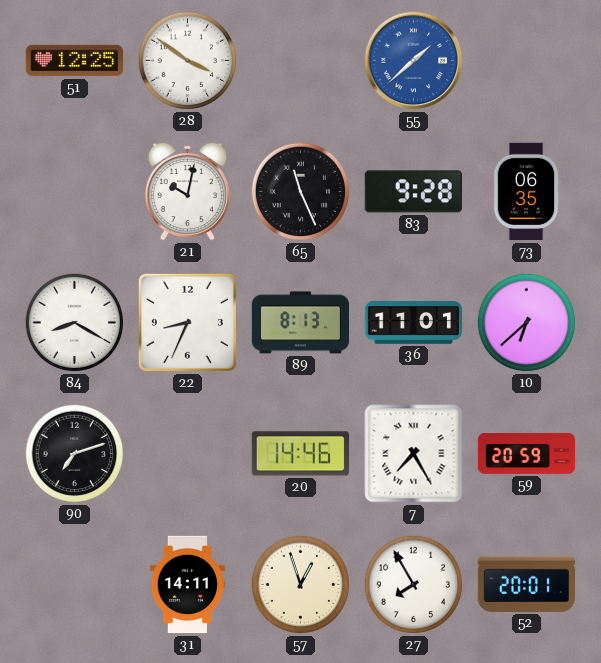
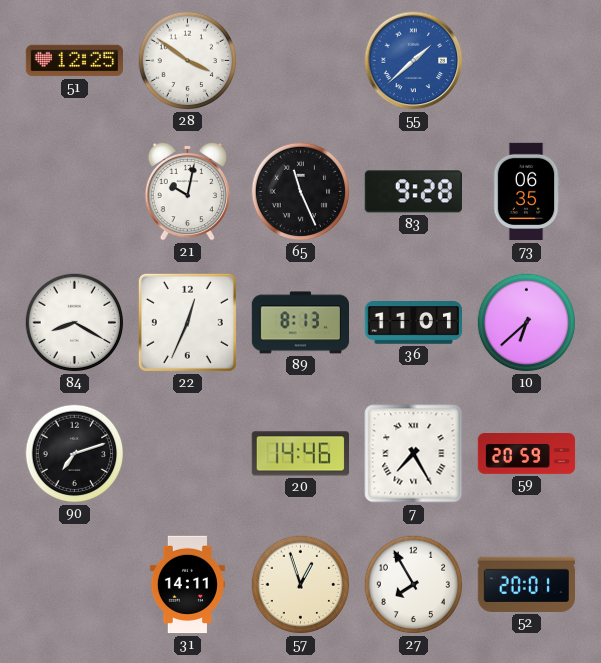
22: 8:34 -> 12:34 (187, 322)
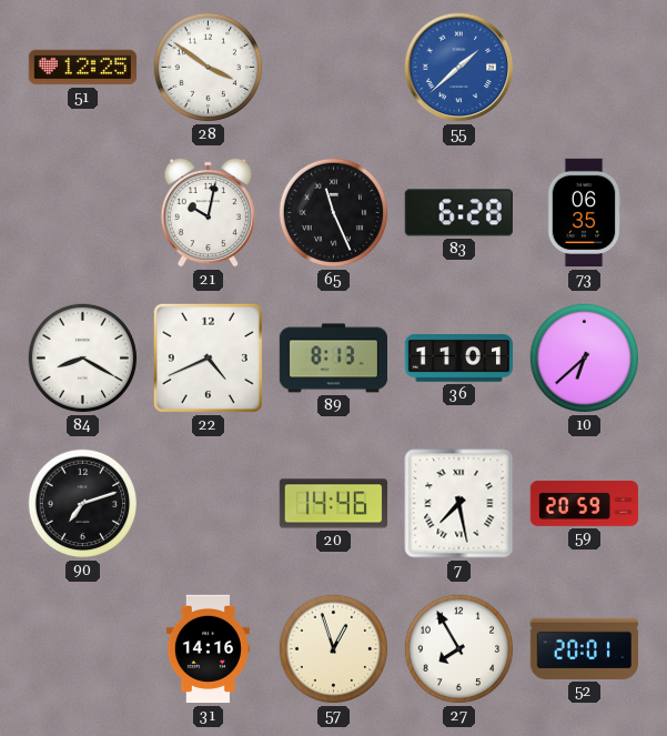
83: 9:28 -> 6:28 (458, 213)
22: 12:34 -> 4:41 (208, 357)
7: 7:25 -> 7:28 (459, 504)
31: 14:11 -> 14:16 (208, 649)
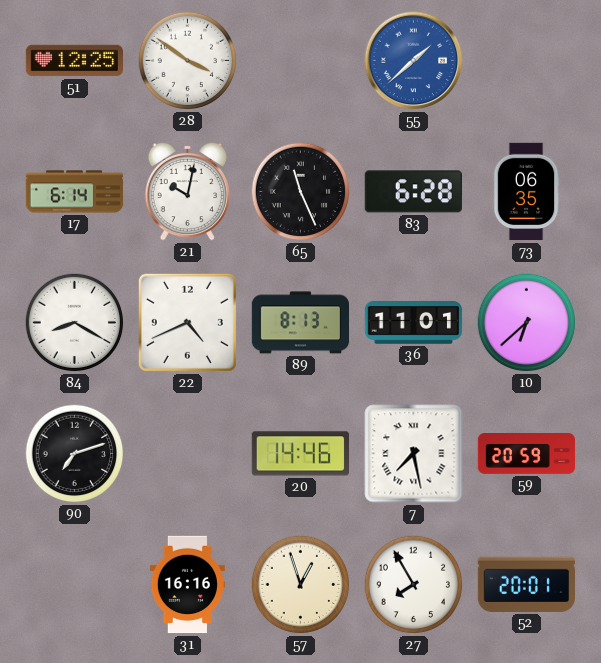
17: none -> 6:14 (75, 192)
31: 14:16 -> 16:16 (187, 585)
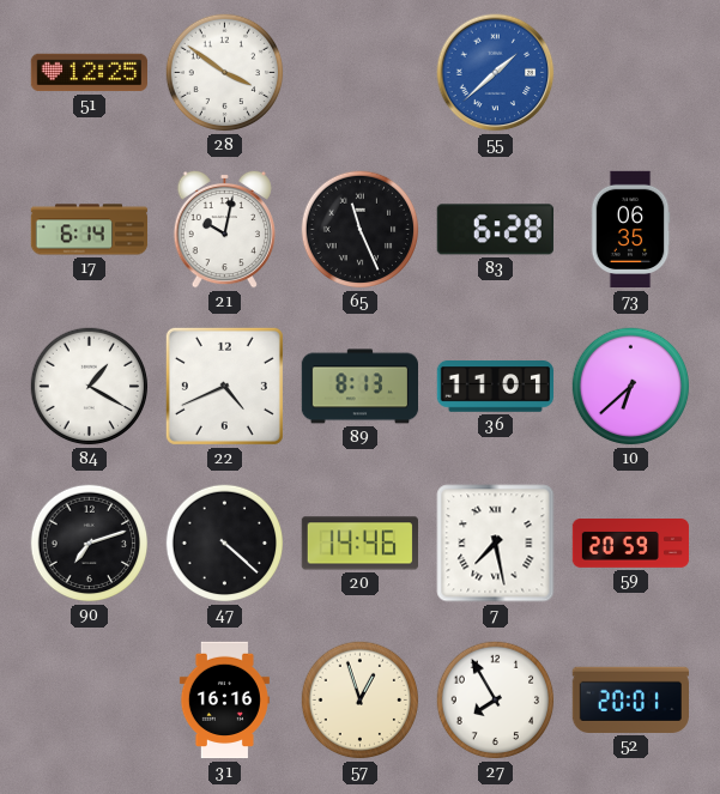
84: 8:20 -> 1:20 (90, 387)
47: none -> 4:22 (225, 544)
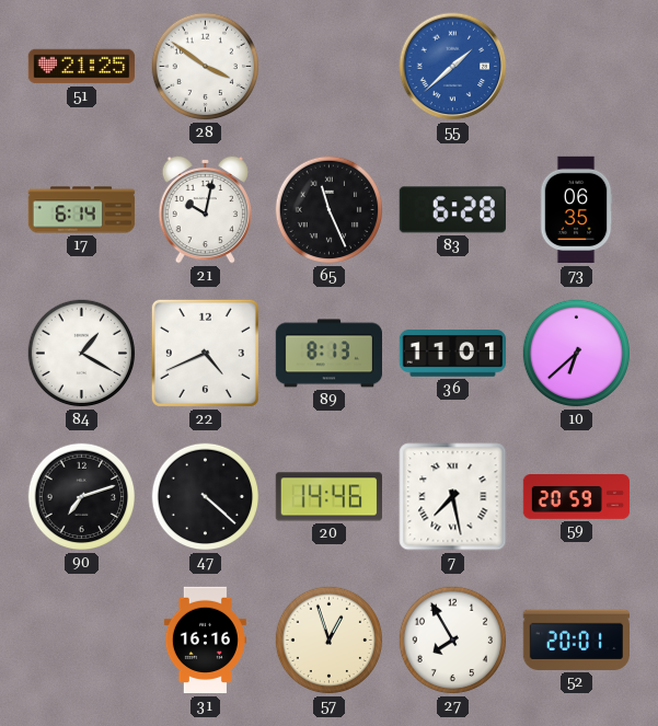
51: 12:25 -> 21:25 (82, 67)
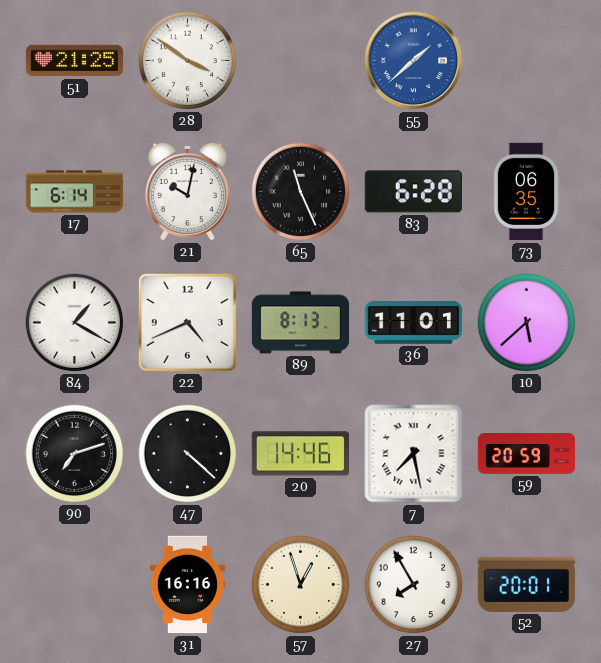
10: 6:38 -> 5:38 (527, 323)
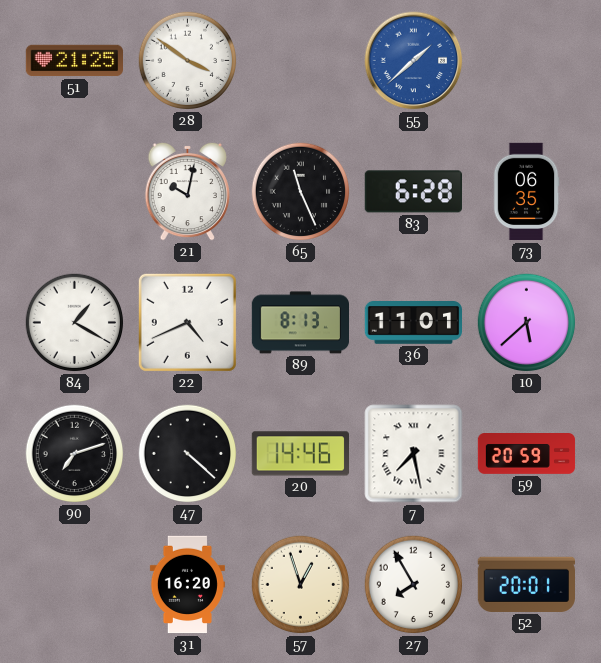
17: 6:14 -> none (75, 192)
31: 16:16 -> 16:20 (187, 585)
